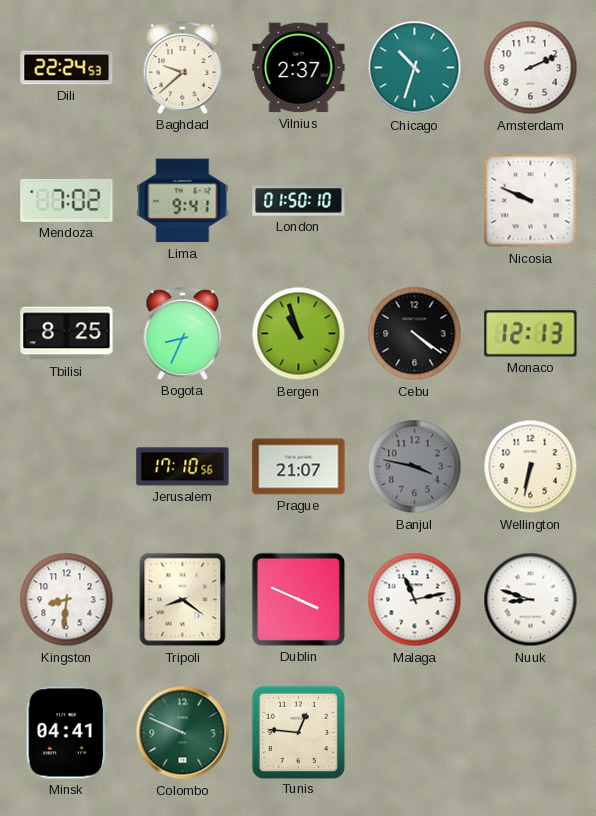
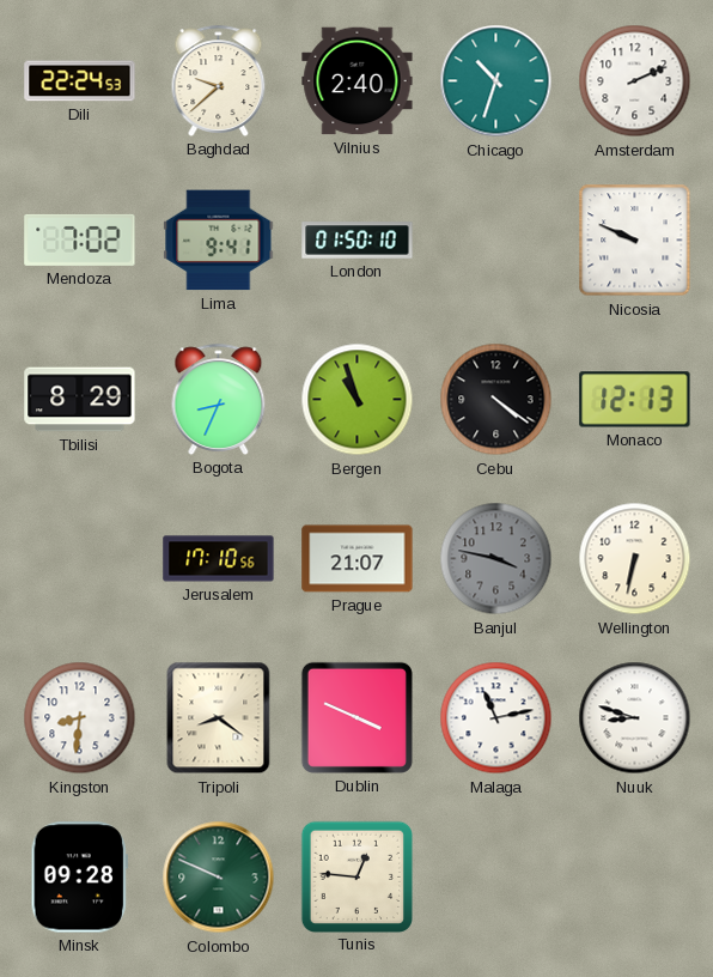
Vilnius: 2:37 -> 2:40 (358, 81)
Tbilisi: 8:25 -> 8:29 (80, 400)
Minsk: 04:41 -> 09:28 (79, 878)
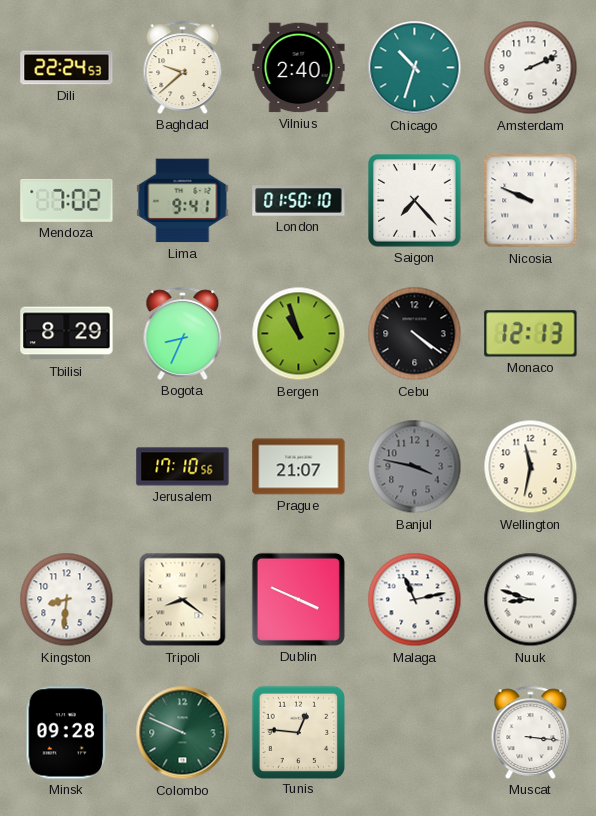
Saigon: none -> 7:23 (415, 201)
Wellington: 6:32 -> 11:32 (531, 467)
Muscat: none -> 3:16 (531, 732)
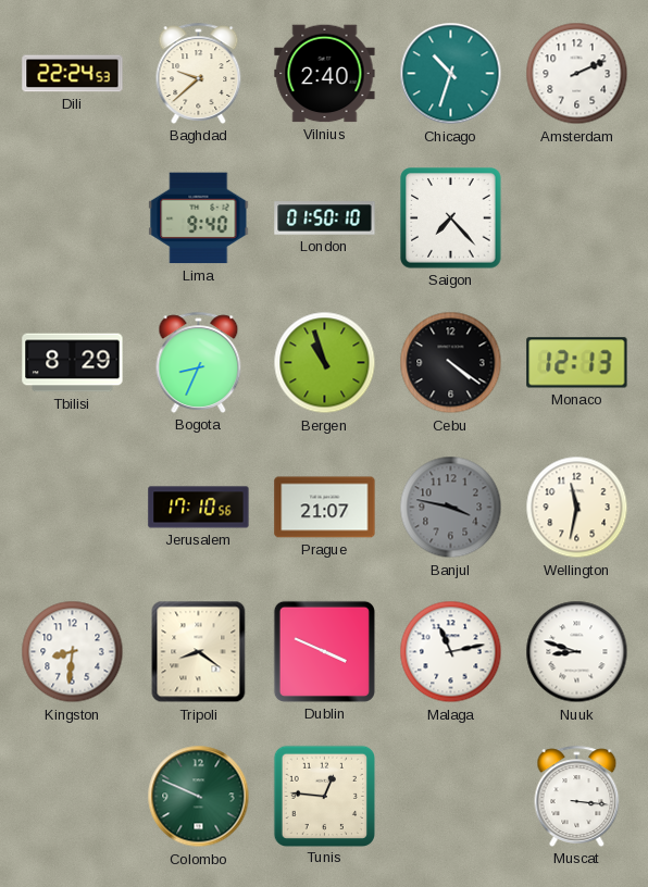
Mendoza: 7:02 -> none (67, 200)
Lima: 9:41 -> 9:40 (199, 218)
Nicosia: 9:49 -> none (531, 201)
Minsk: 09:28 -> none (66, 733)
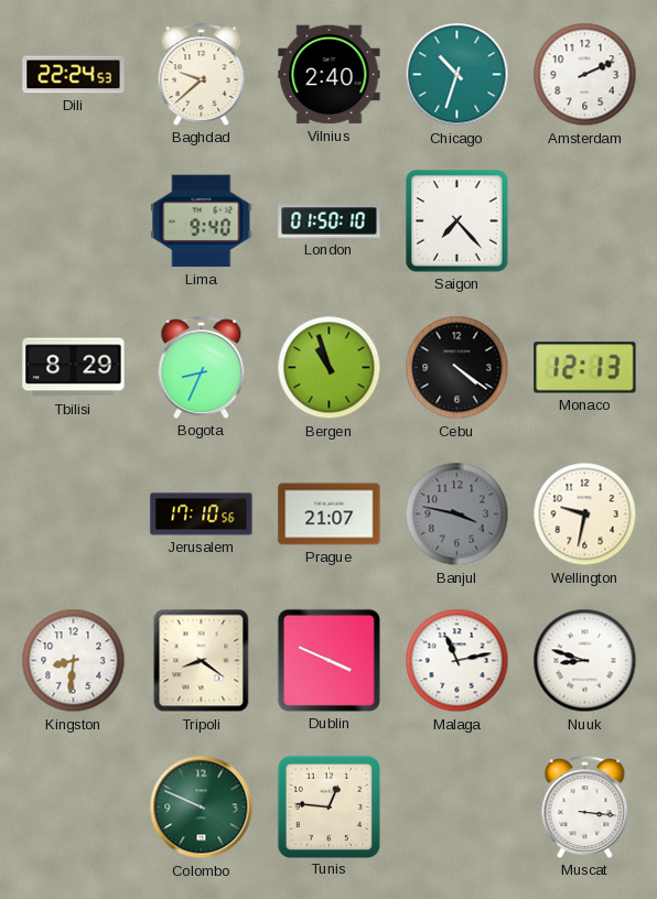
Wellington: 11:32 -> 9:32 (585, 515)
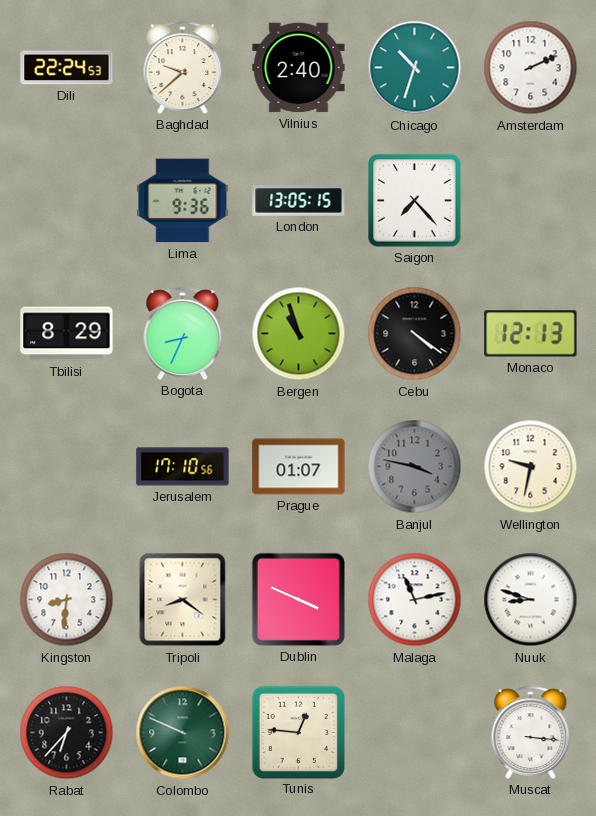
Lima: 9:40 -> 9:36 (183, 201)
London: 01:50 -> 13:05 (299, 201)
Prague: 21:07 -> 01:07 (299, 467)
Rabat: none -> 6:37 (67, 733)
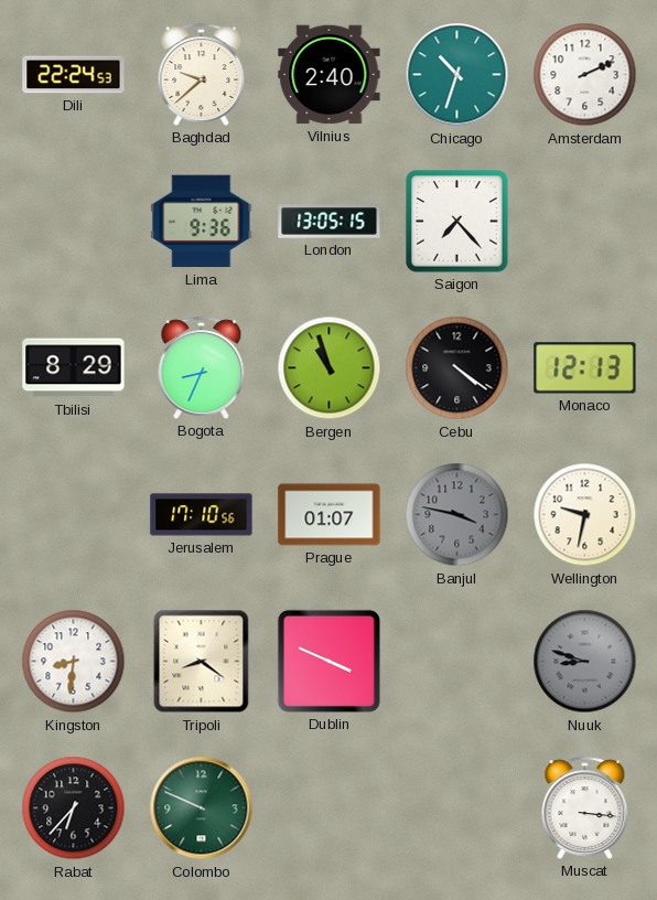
Malaga: 11:13 -> none (415, 600)
Nuuk dial: white -> grey (585, 662)
Tunis: 12:46 -> none (298, 732)
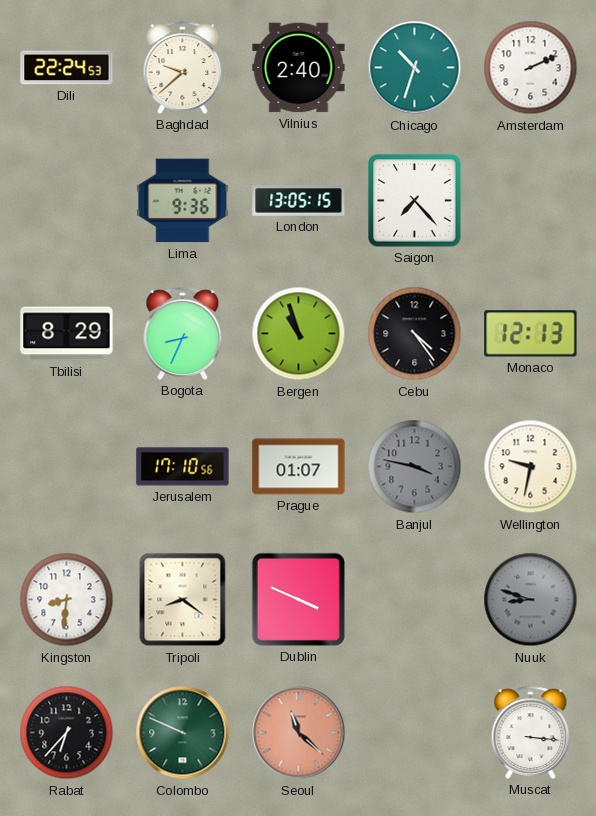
Cebu: 4:21 -> 4:24 (415, 334)
Seoul: none -> 11:22 (299, 733)
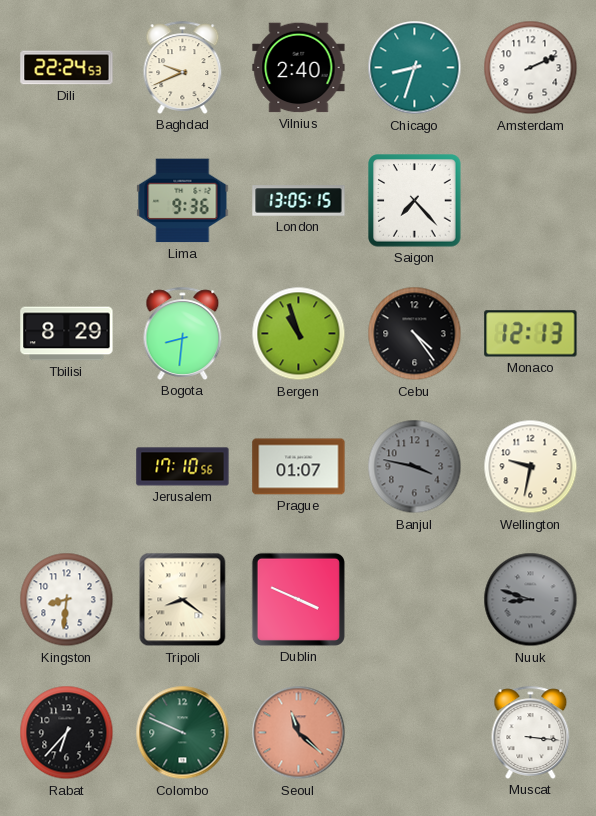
Baghdad: 9:38 -> 9:41 (183, 67)
Chicago: 10:33 -> 8:33 (415, 68)
Bogota: 8:34 -> 8:31 (183, 333)
